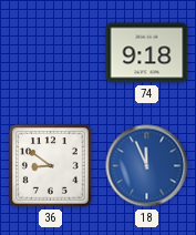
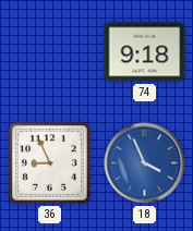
36: 8:51 -> 8:56 (50, 163)
18: 11:56 -> 3:56 (145, 163)
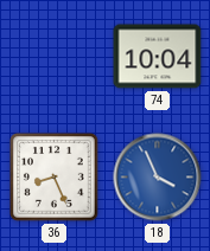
74: 9:18 -> 10:04 (158, 57)
36: 8:56 -> 8:26 (55, 178)
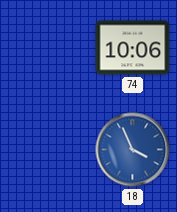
74: 10:04 -> 10:06 (133, 48)
36: 8:26 -> none (55, 178)
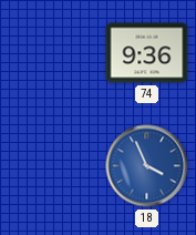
74: 10:06 -> 9:36 (147, 53)
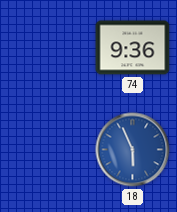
18: 3:56 -> 5:56 (133, 150)
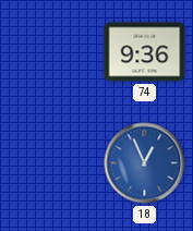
18: 5:56 -> 12:56 (145, 163)
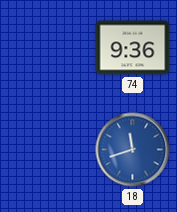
18: 12:56 -> 11:42 (133, 150)
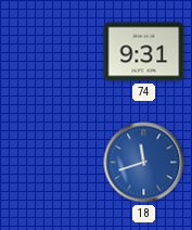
74: 9:36 -> 9:31 (144, 52)
